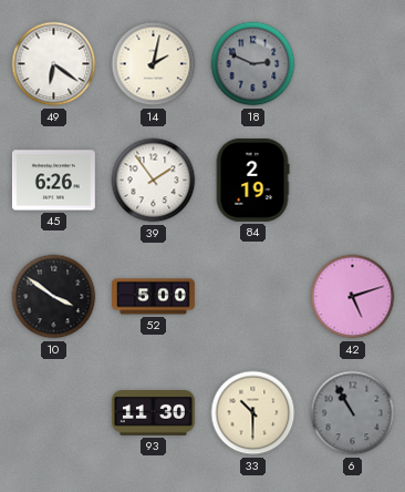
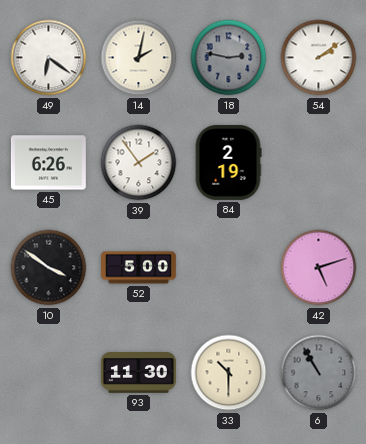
18: 2:49 -> 2:47 (229, 58)
54: none -> 2:09 (319, 58)
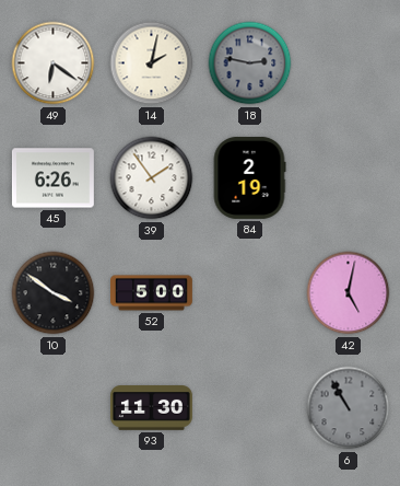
54: 2:09 -> none (319, 58)
42: 5:12 -> 5:02 (349, 293)
33: 10:30 -> none (229, 373)
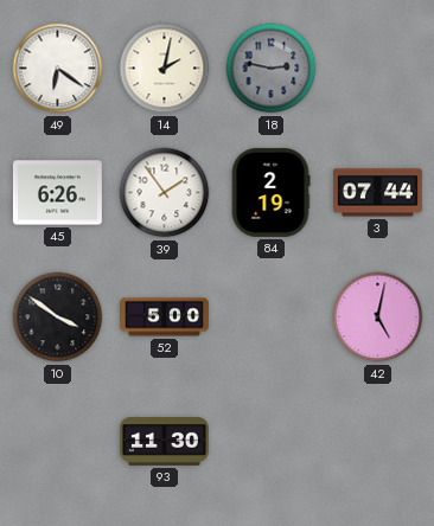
3: none -> 07:44 (377, 193)
6: 10:55 -> none (349, 408)
